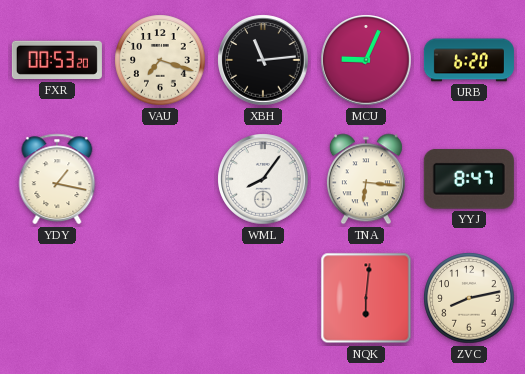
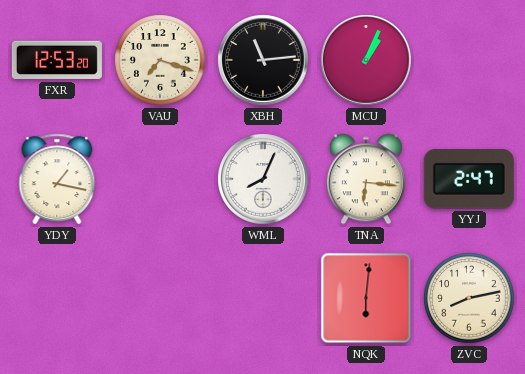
FXR: 00:53 -> 12:53 (57, 60)
MCU: 9:04 -> 1:04 (366, 60)
URB: 6:20 -> none (469, 60)
WML: 8:06 -> 8:04 (263, 179)
YYJ: 8:47 -> 2:47 (469, 180)
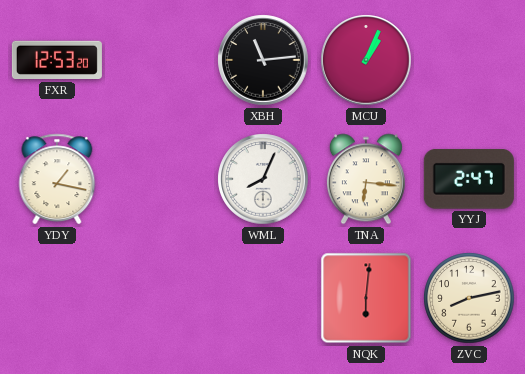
VAU: 7:18 -> none (160, 60)
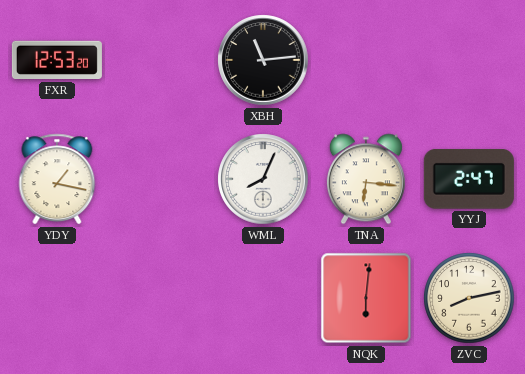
MCU: 1:04 -> none (366, 60)
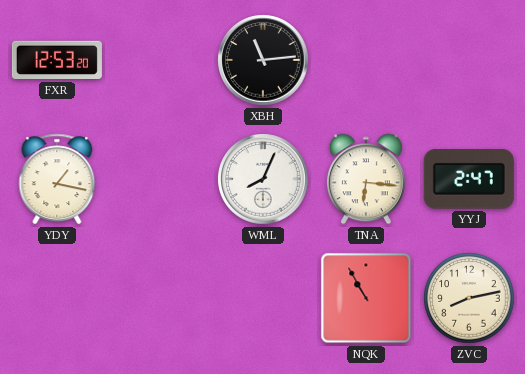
NQK: 6:01 -> 10:55 (366, 298)
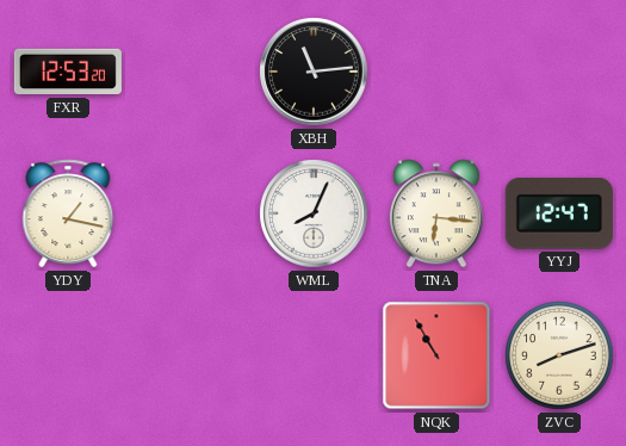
YYJ: 2:47 -> 12:47 (559, 215)
ZVC: 8:13 -> 8:12 (559, 355)
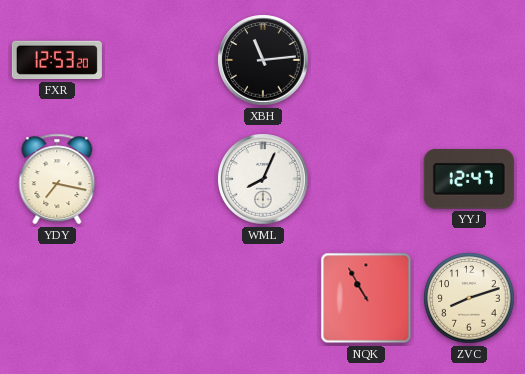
YDY: 1:17 -> 7:17 (57, 179)
TNA: 6:16 -> none (436, 213)
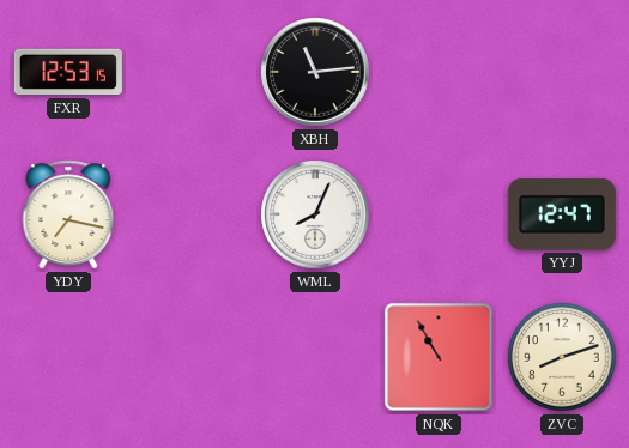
FXR: 12:53:20 -> 12:53:15 (68, 72)
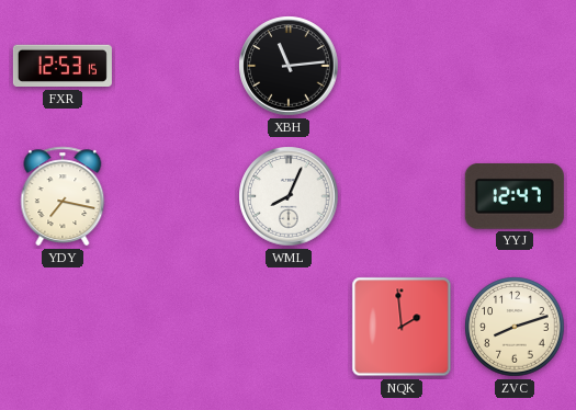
NQK: 10:55 -> 1:59 (402, 327)
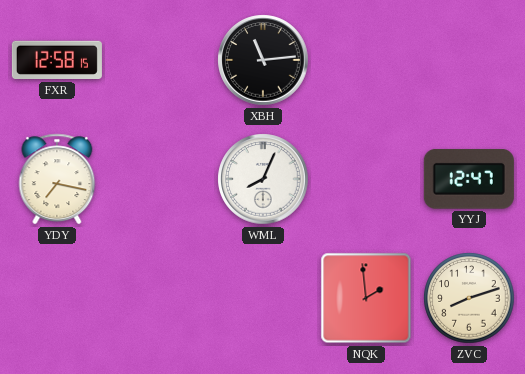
FXR: 12:53 -> 12:58 (57, 60)
